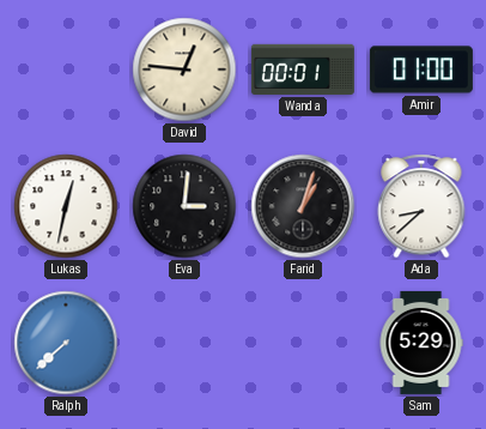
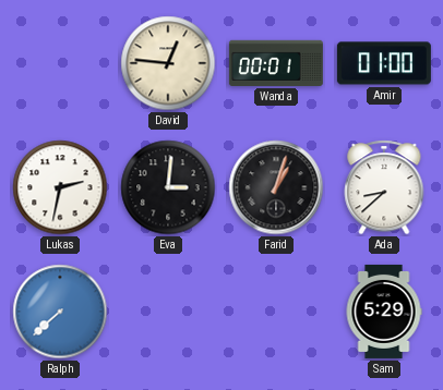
Lukas: 12:32 -> 2:32 (60, 187)
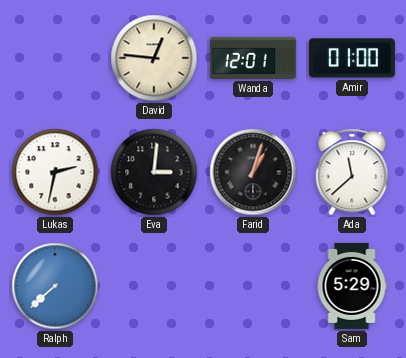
Wanda: 00:01 -> 12:01 (253, 58)
Ada: 8:38 -> 11:38 (352, 172)
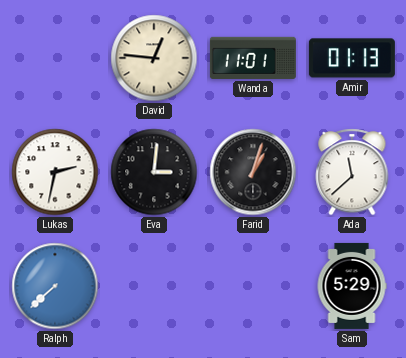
Wanda: 12:01 -> 11:01 (253, 58)
Amir: 01:00 -> 01:13 (352, 58)
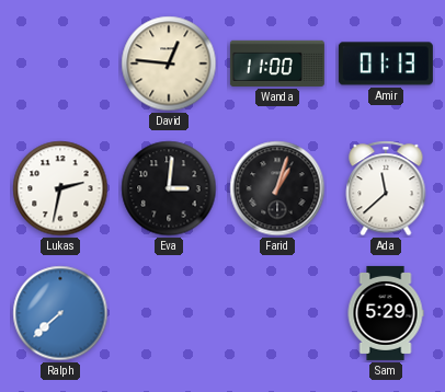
Wanda: 11:01 -> 11:00 (277, 64)
